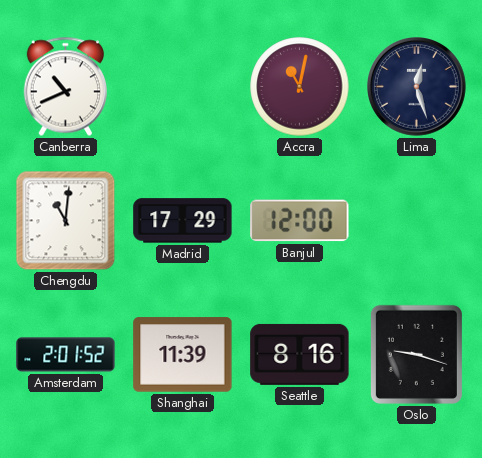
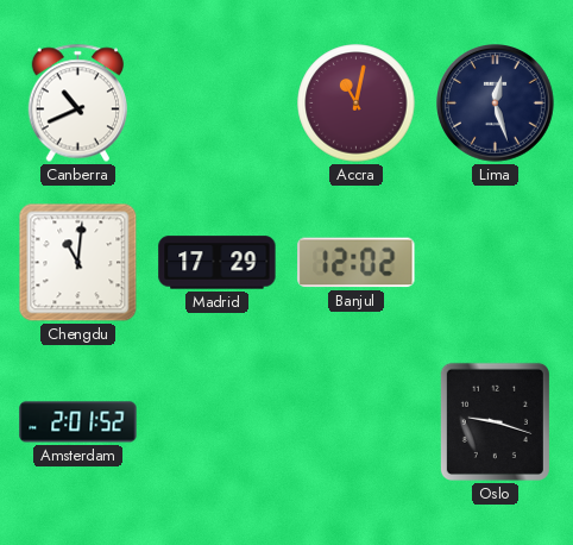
Banjul: 12:00 -> 12:02 (357, 263)
Shanghai: 11:39 -> none (183, 355)
Seattle: 8:16 -> none (300, 354)
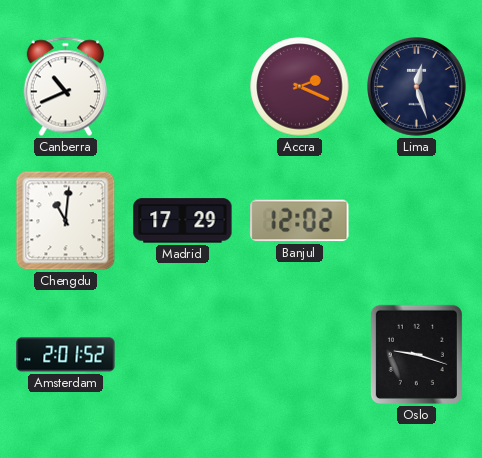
Accra: 11:02 -> 2:19 (300, 87)
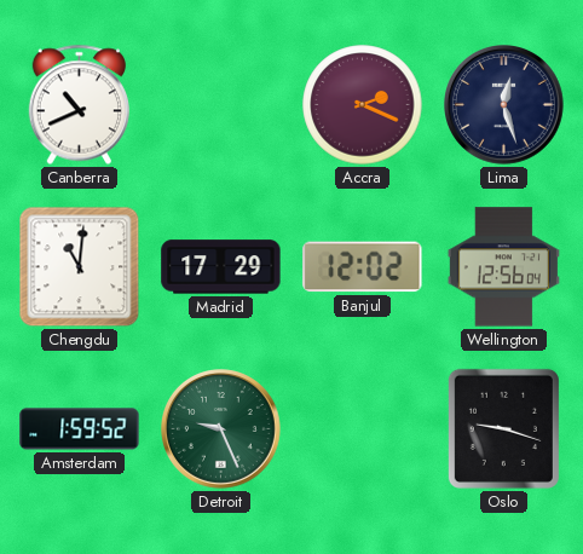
Wellington: none -> 12:56 (503, 267)
Amsterdam: 2:01 -> 1:59 (80, 429)
Detroit: none -> 9:26 (221, 429)
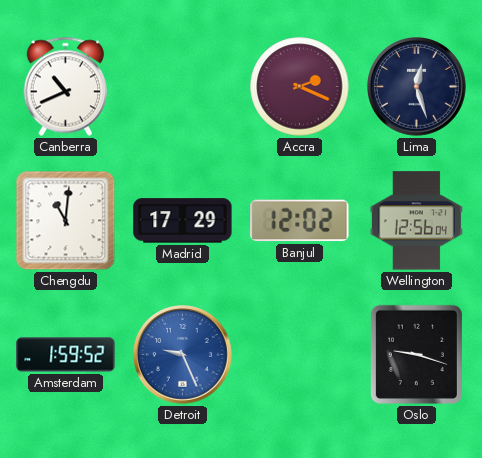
Detroit dial: green -> blue (183, 355)
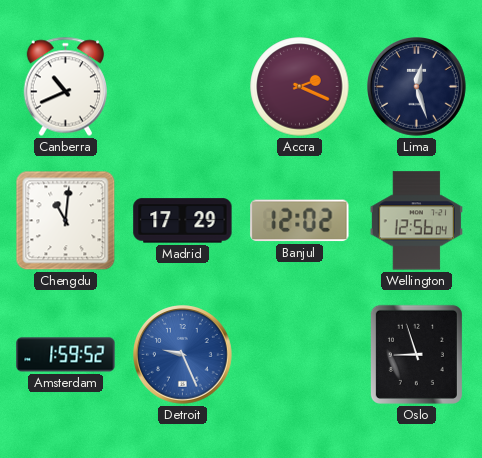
Oslo: 9:18 -> 8:57 (416, 354)
